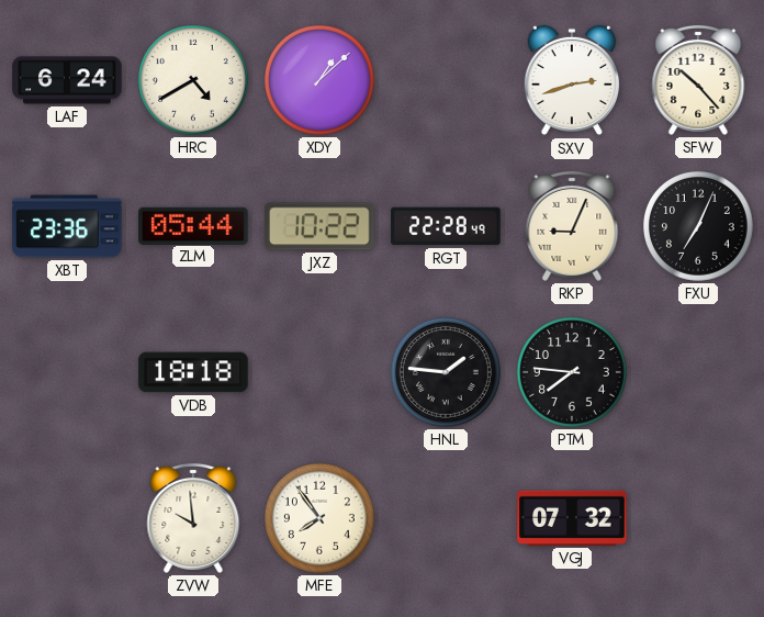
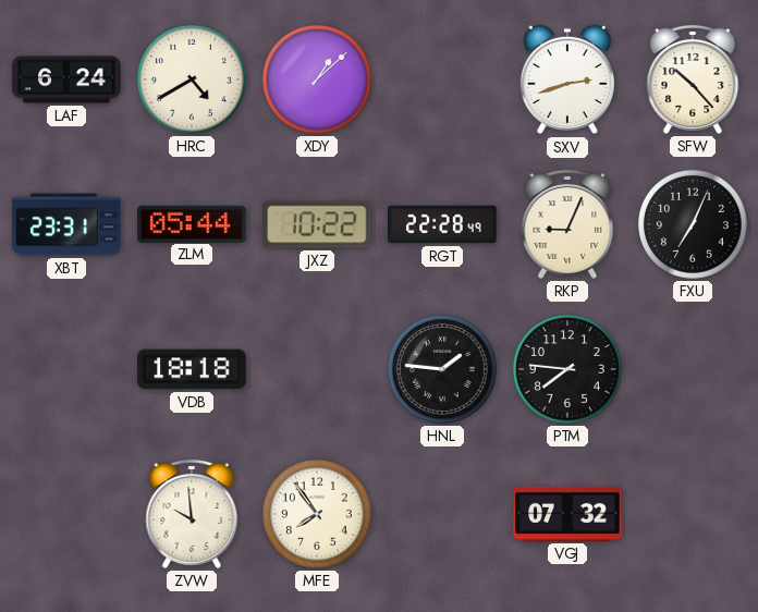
XBT: 23:36 -> 23:31 (66, 224)
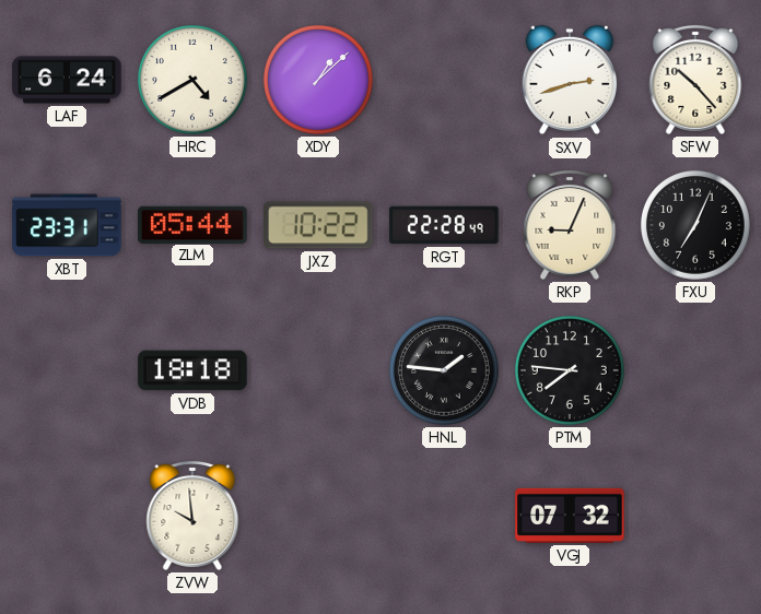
MFE: 7:54 -> none (318, 515)
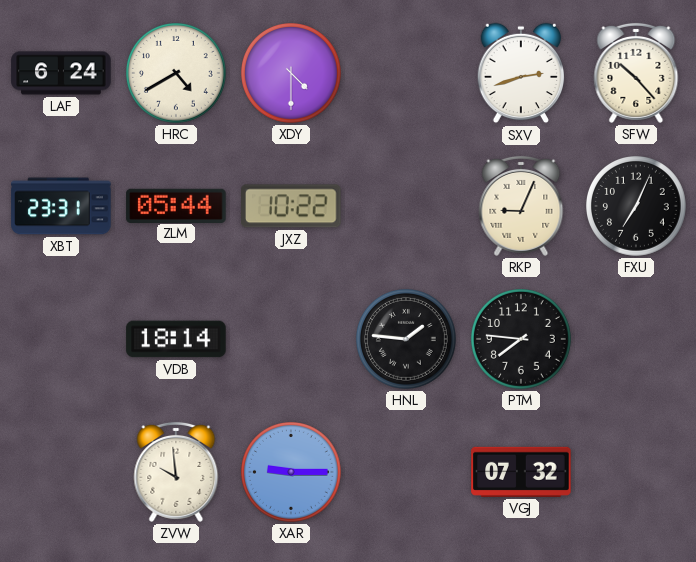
XDY: 1:08 -> 4:30 (292, 74)
RGT: 22:28 -> none (444, 225)
VDB: 18:18 -> 18:14 (176, 339)
XAR: none -> 9:15 (292, 473)
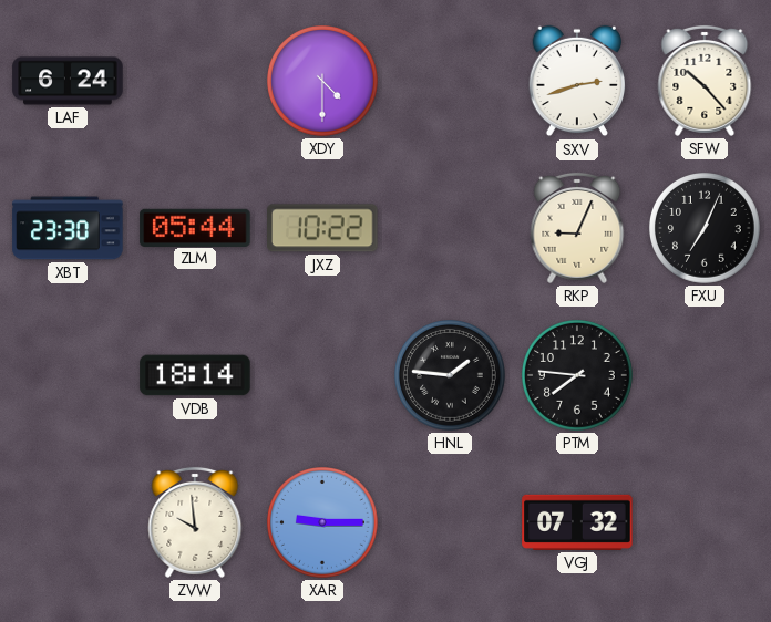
HRC: 4:40 -> none (177, 74)
XBT: 23:31 -> 23:30 (68, 228)
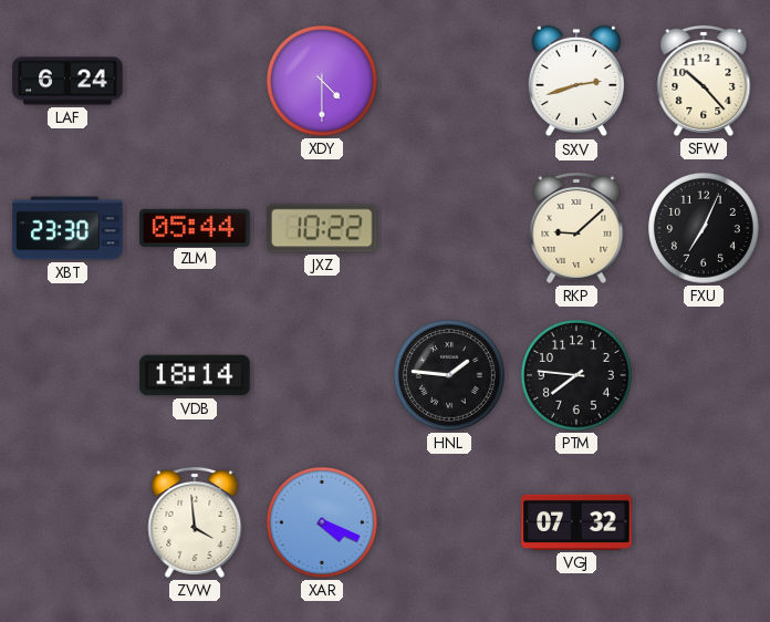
RKP: 9:04 -> 9:08 (576, 228)
ZVW: 9:59 -> 3:59 (195, 522)
XAR: 9:15 -> 4:19 (323, 523)
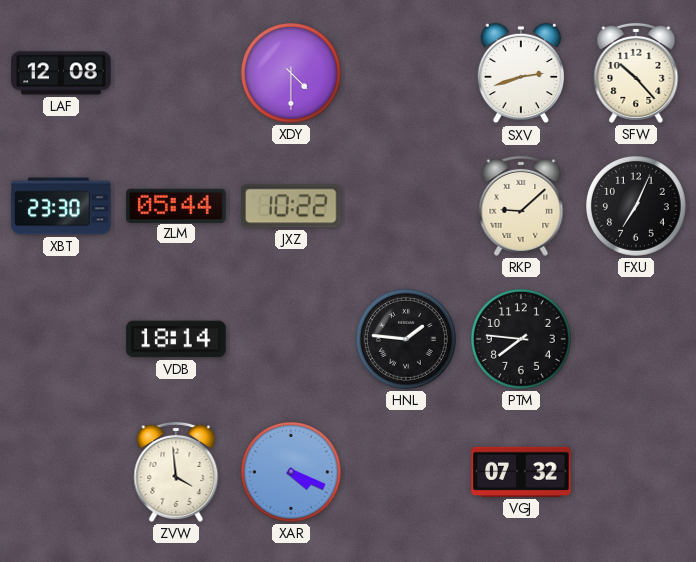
LAF: 6:24 -> 12:08 (61, 73)
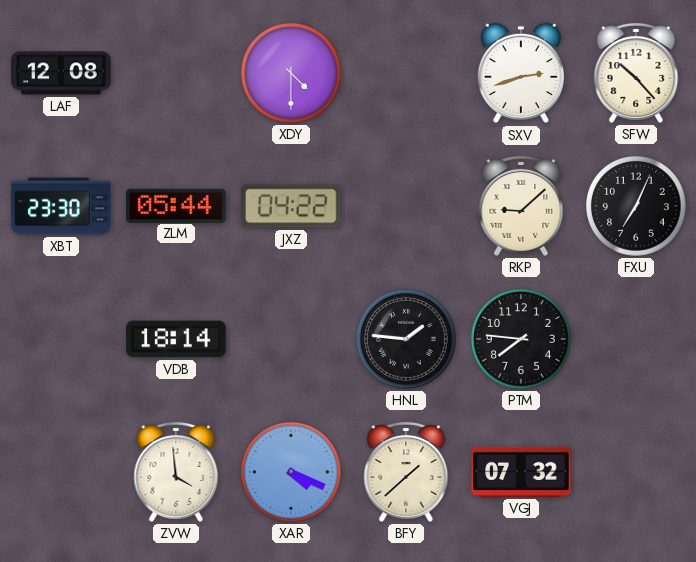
JXZ: 10:22 -> 04:22 (291, 206)
BFY: none -> 1:38 (406, 472)
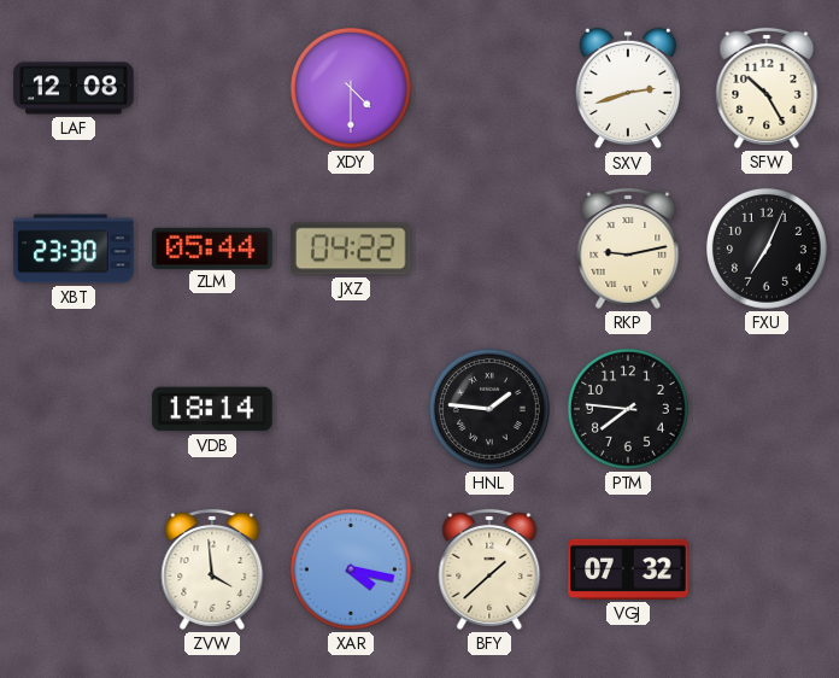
SFW: 10:23 -> 10:25 (767, 88)
RKP: 9:08 -> 9:13 (628, 249)
XAR: 4:19 -> 4:17 (352, 571)
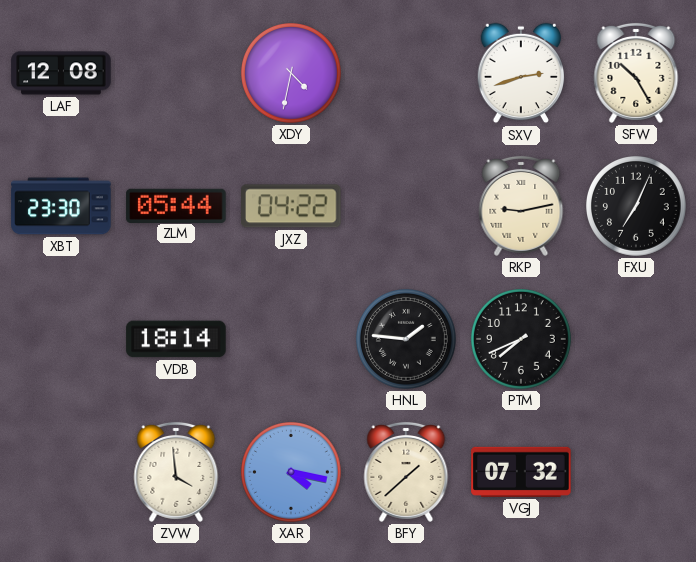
XDY: 4:30 -> 4:32 (292, 74)
PTM: 7:46 -> 7:41 (522, 340)
